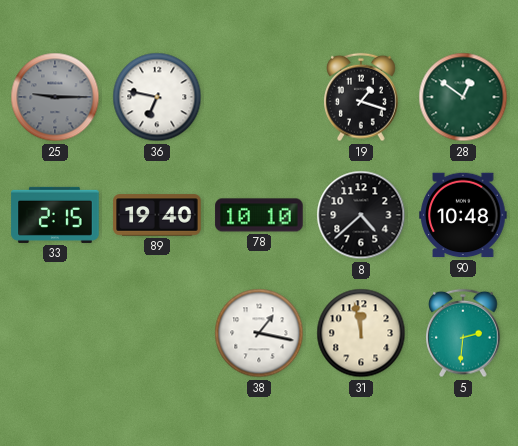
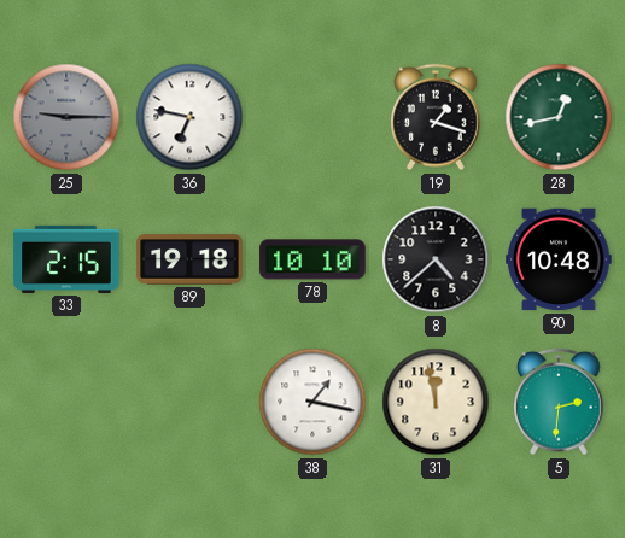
28: 12:51 -> 12:43 (559, 117)
89: 19:40 -> 19:18 (189, 259)
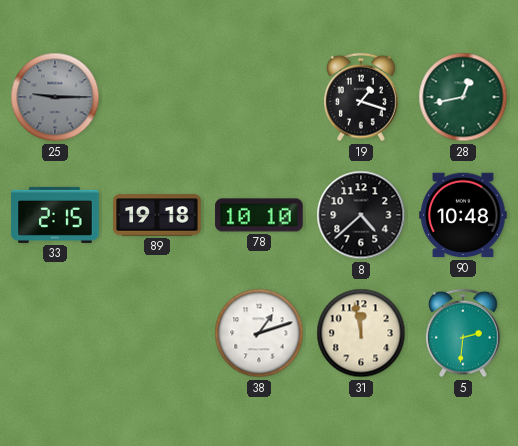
36: 6:47 -> none (189, 117)
38: 1:17 -> 1:12 (259, 333)
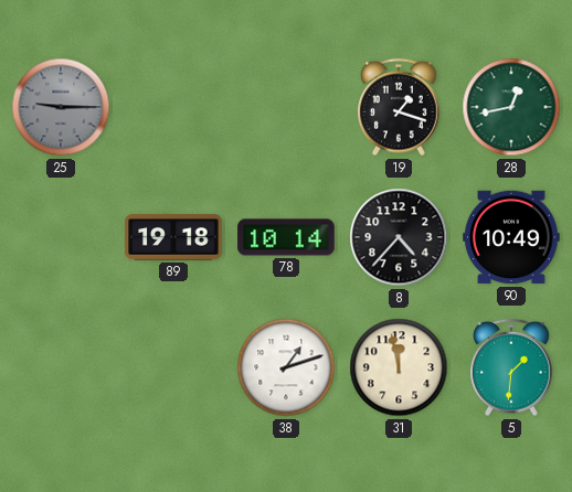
33: 2:15 -> none (55, 215)
78: 10:10 -> 10:14 (286, 237)
8: 4:38 -> 4:37 (399, 237)
90: 10:48 -> 10:49 (511, 237)
5: 2:31 -> 1:31 (512, 367)
